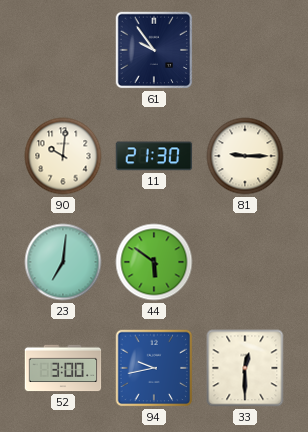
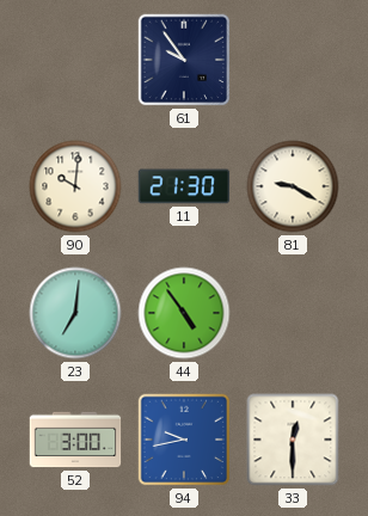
81: 9:15 -> 9:20 (293, 186)
44: 5:51 -> 4:54 (184, 313)
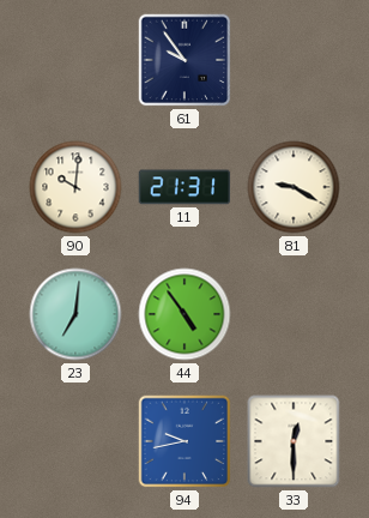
11: 21:30 -> 21:31 (184, 187)
52: 3:00 -> none (75, 440)
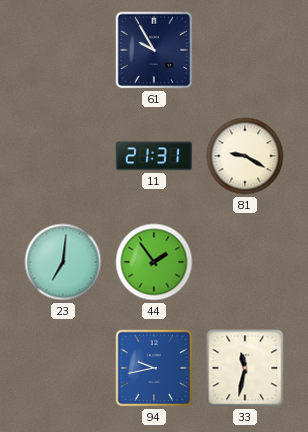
61: 9:54 -> 9:55 (154, 50)
90: 10:01 -> none (75, 187)
44: 4:54 -> 1:54 (154, 262)
33: 12:30 -> 11:32 (245, 368)
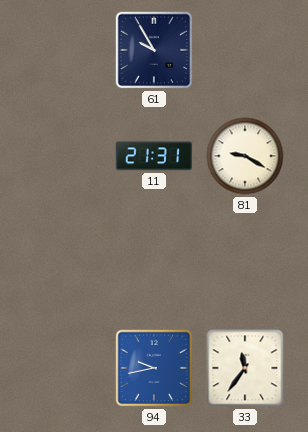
23: 7:01 -> none (63, 262)
44: 1:54 -> none (154, 262)
33: 11:32 -> 11:36 (245, 368)
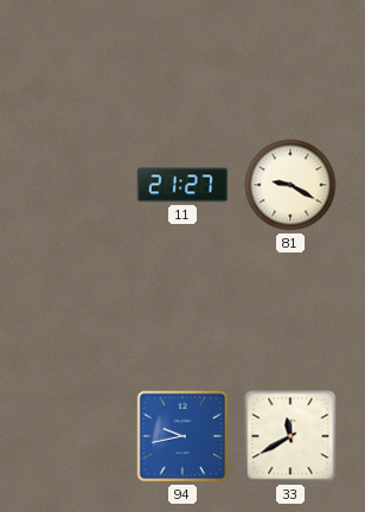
61: 9:55 -> none (154, 50)
11: 21:31 -> 21:27 (182, 185)
33: 11:36 -> 11:40 (290, 436)
